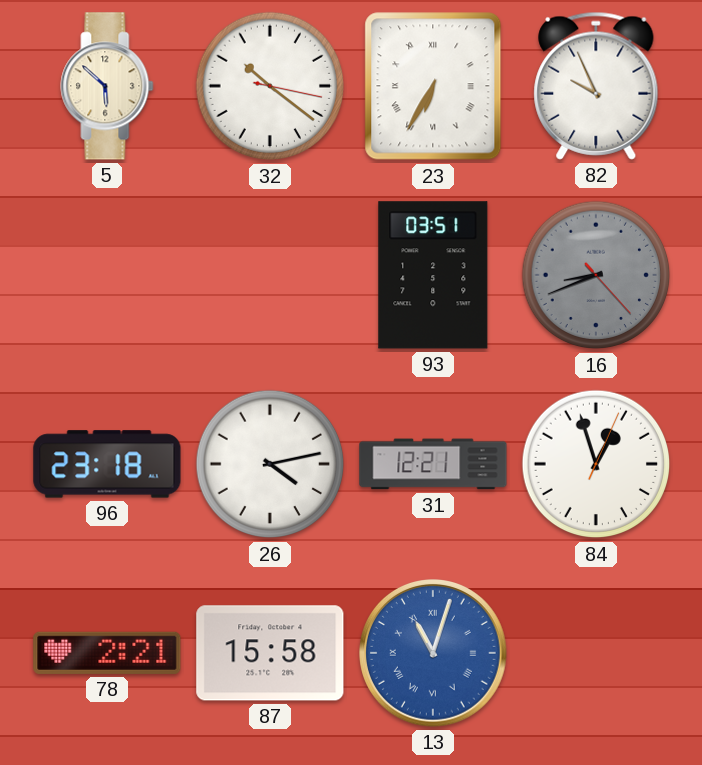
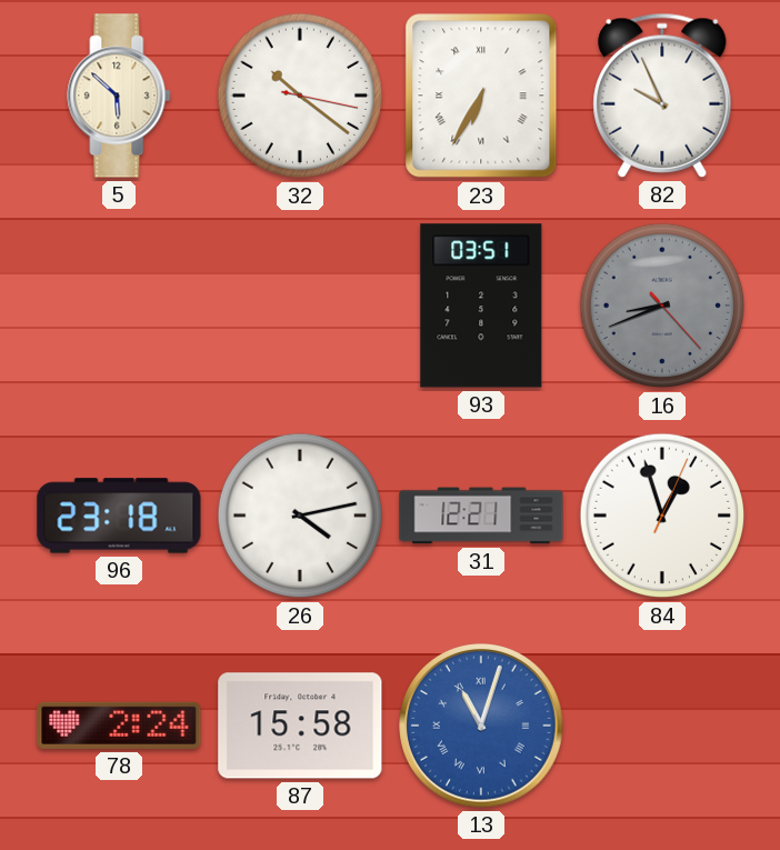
78: 2:21 -> 2:24 (119, 726)
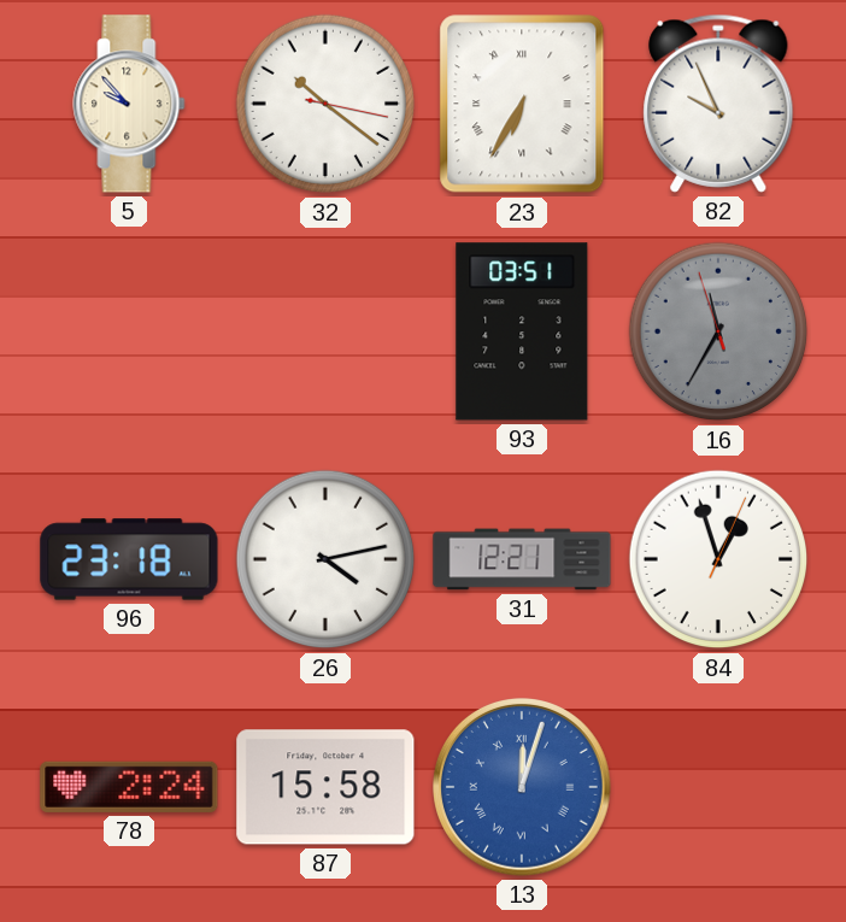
5: 5:52 -> 9:53 (129, 104)
16: 8:41 -> 11:34 (718, 331)
13: 11:03 -> 12:03 (523, 788)
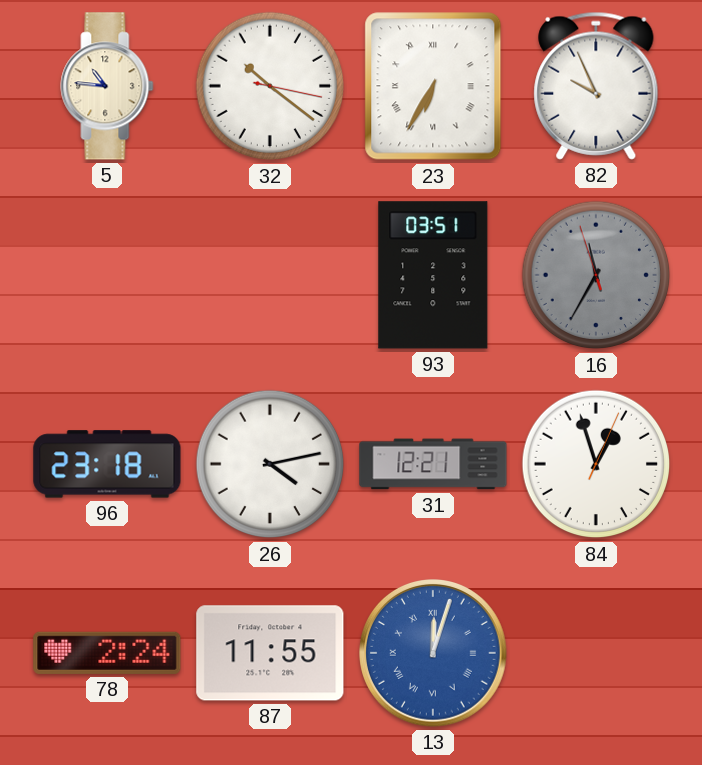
5: 9:53 -> 10:46 (107, 86)
87: 15:58 -> 11:55 (270, 653)
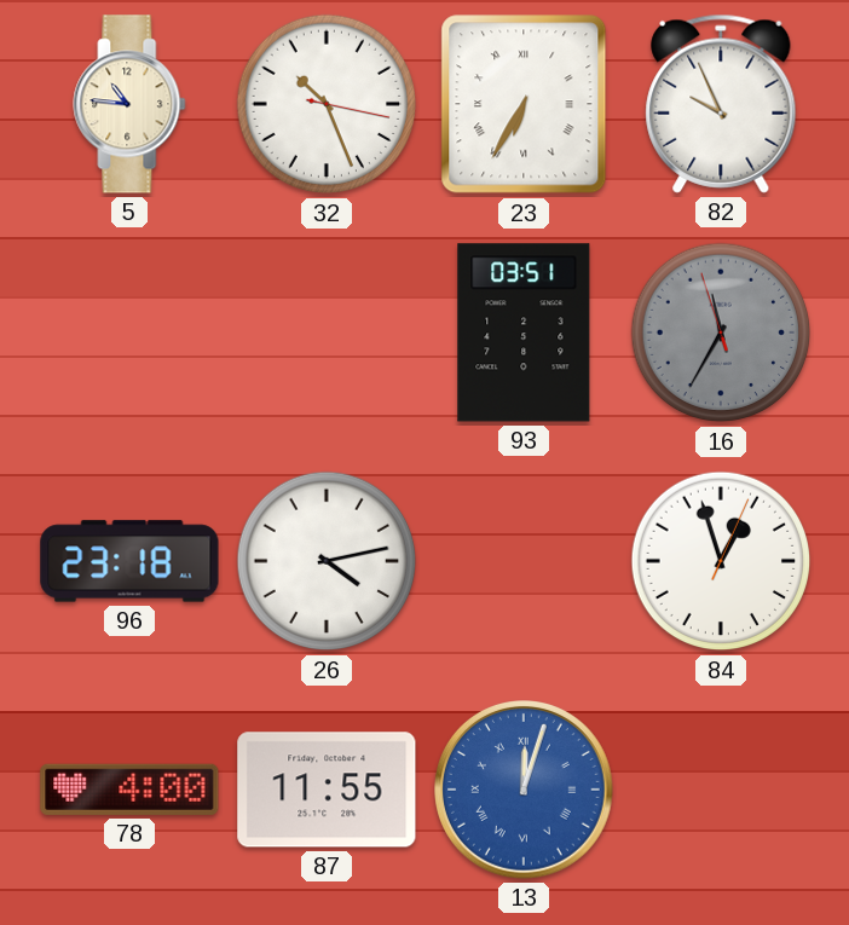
32: 10:21 -> 10:26 (327, 104)
31: 12:21 -> none (433, 464)
78: 2:24 -> 4:00 (129, 790)
